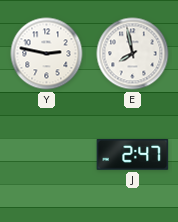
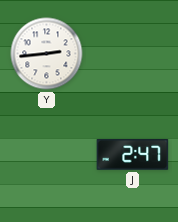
Y: 2:47 -> 2:44 (47, 54)
E: 7:58 -> none (133, 54)
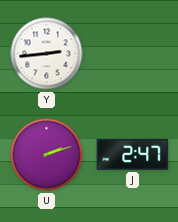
U: none -> 2:12 (47, 155)
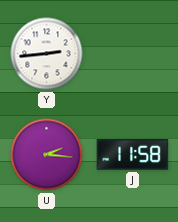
U: 2:12 -> 2:16 (47, 155)
J: 2:47 -> 11:58 (133, 155)
